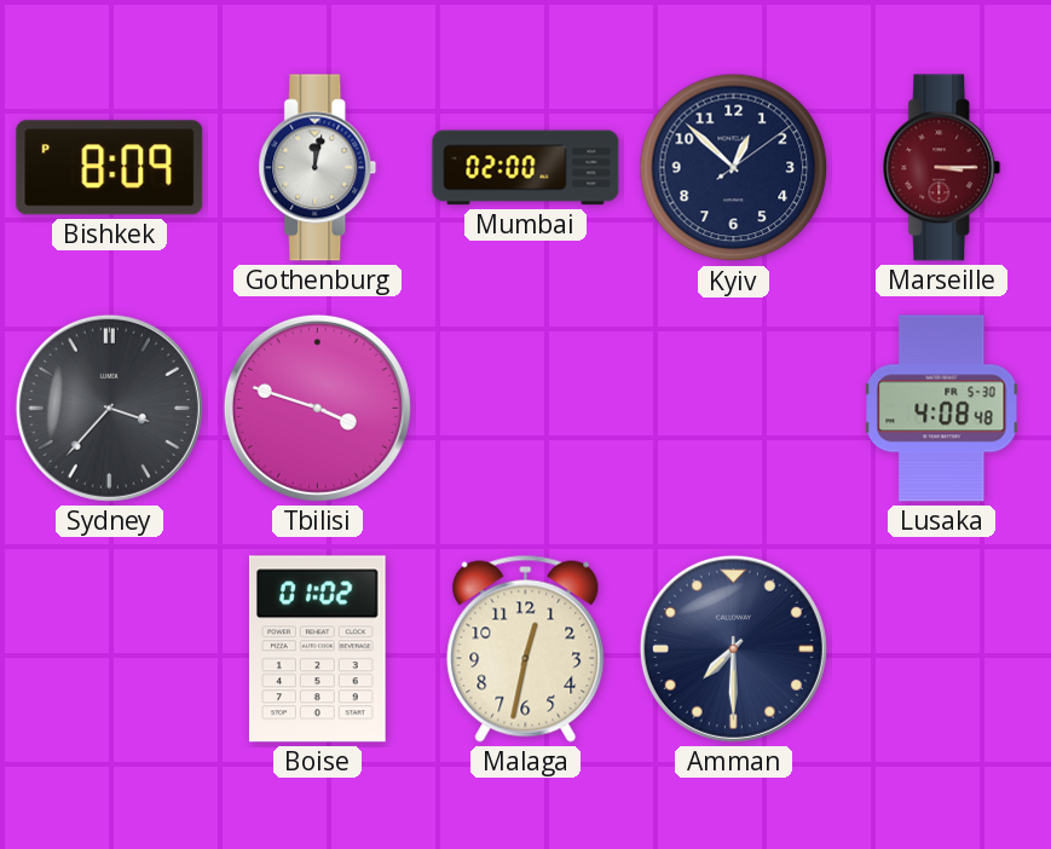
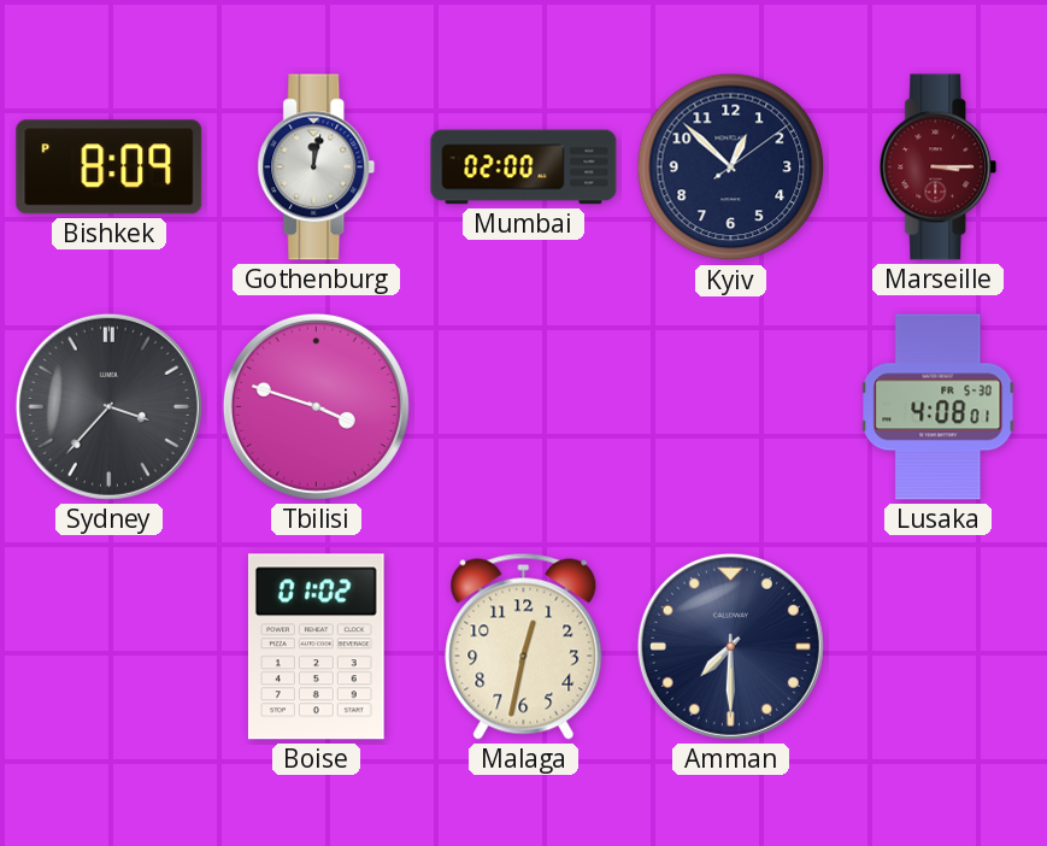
Lusaka: 4:08:48 -> 4:08:01 (939, 407)
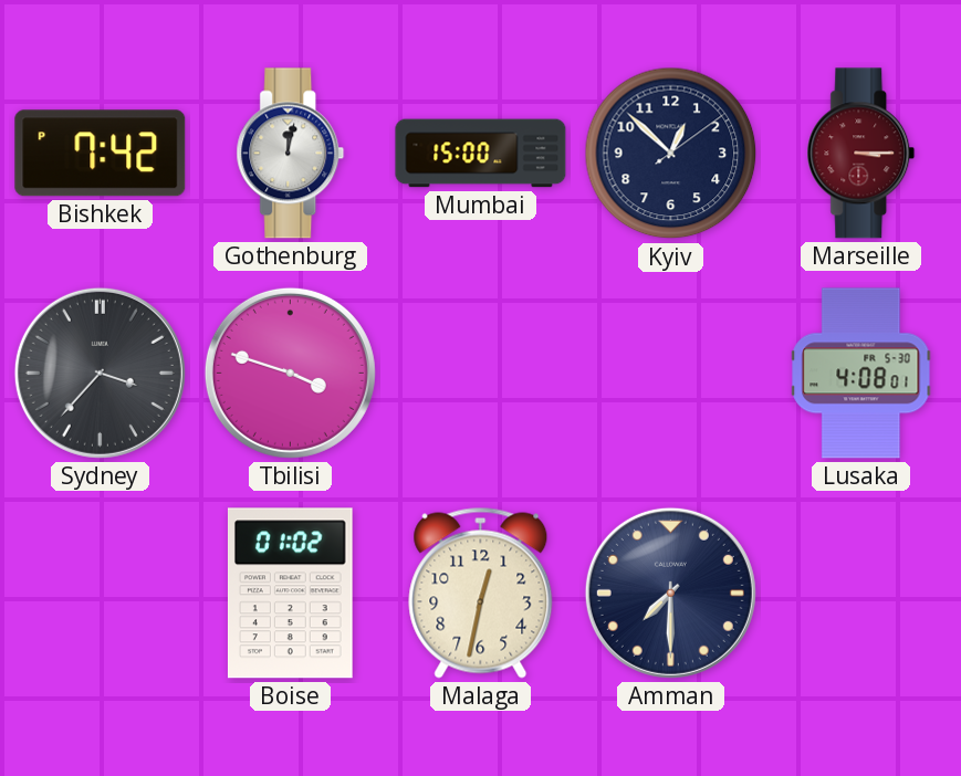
Bishkek: 8:09 -> 7:42 (101, 154)
Mumbai: 02:00 -> 15:00 (481, 154)
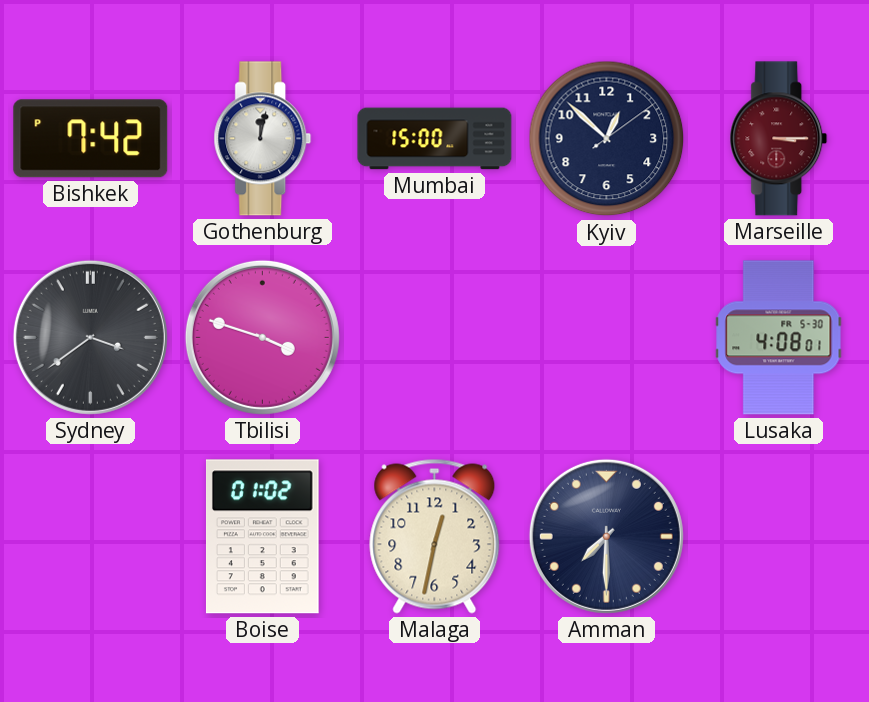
Sydney: 3:37 -> 3:39 (90, 337)
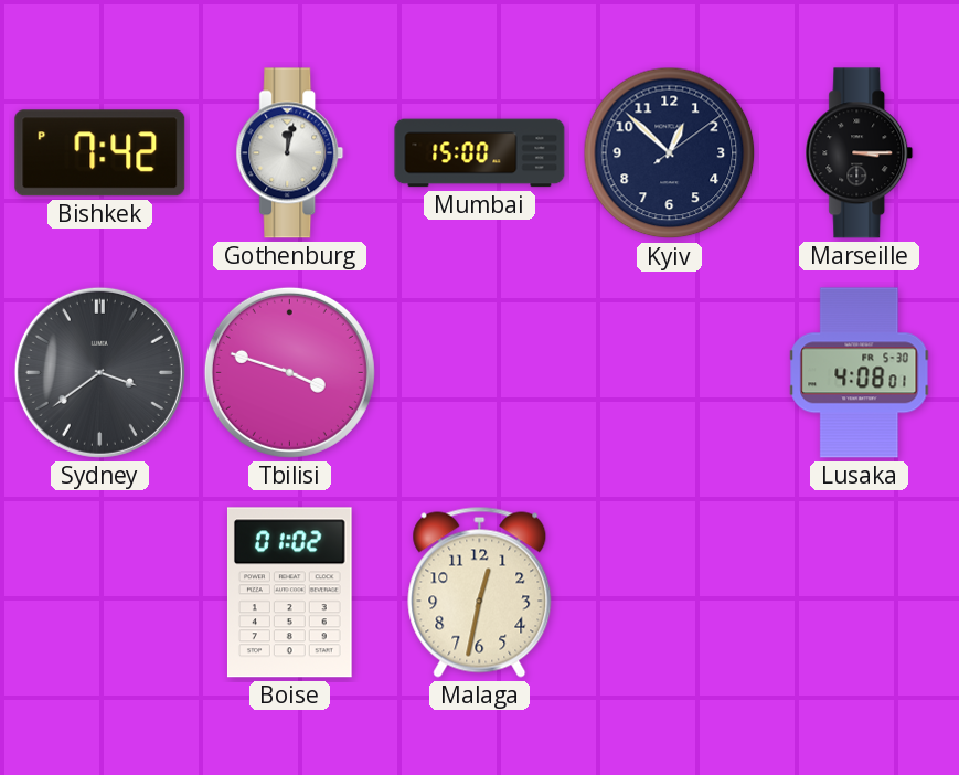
Marseille dial: burgundy -> black (860, 153)
Amman: 7:30 -> none (606, 536)
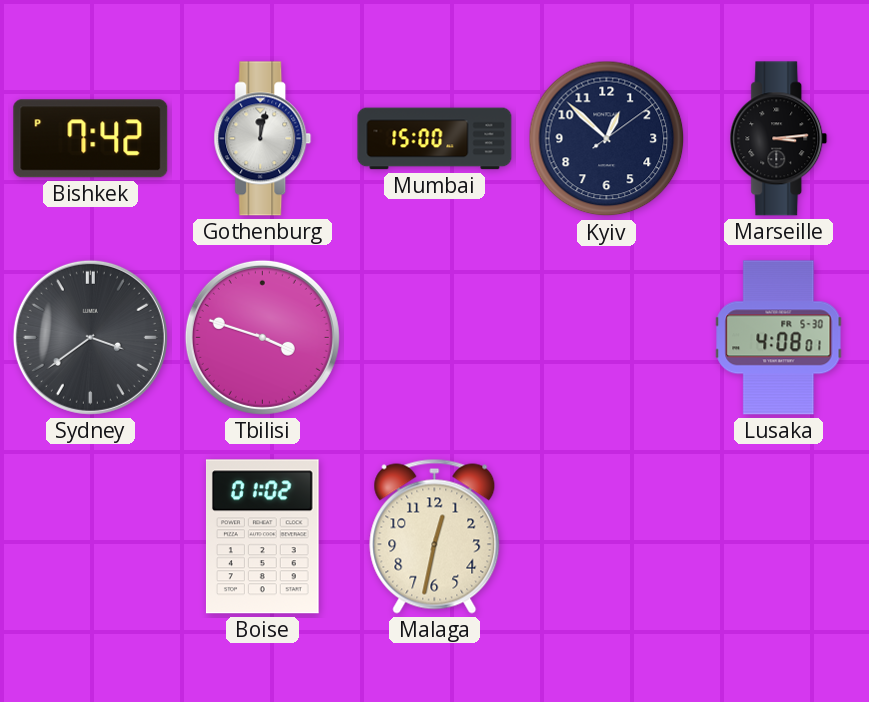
Marseille: 3:15 -> 3:14 (779, 139)
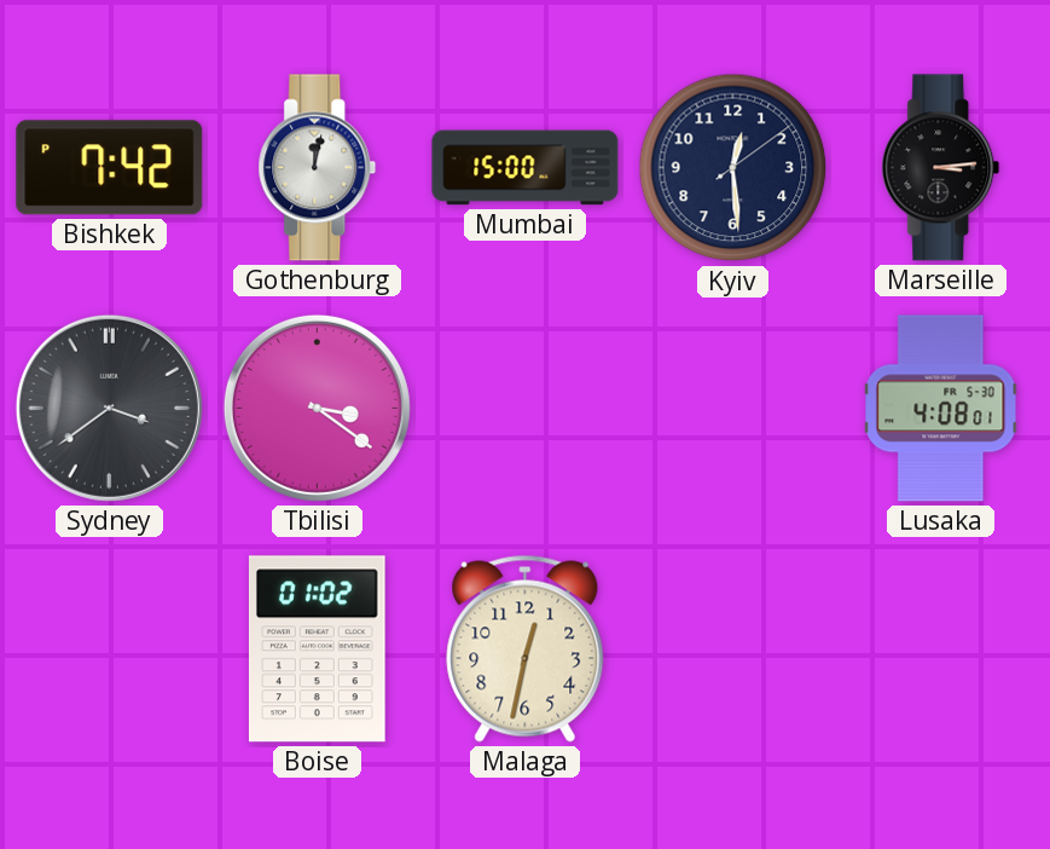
Kyiv: 12:52 -> 12:29 (733, 168)
Tbilisi: 3:48 -> 3:21 (317, 408)
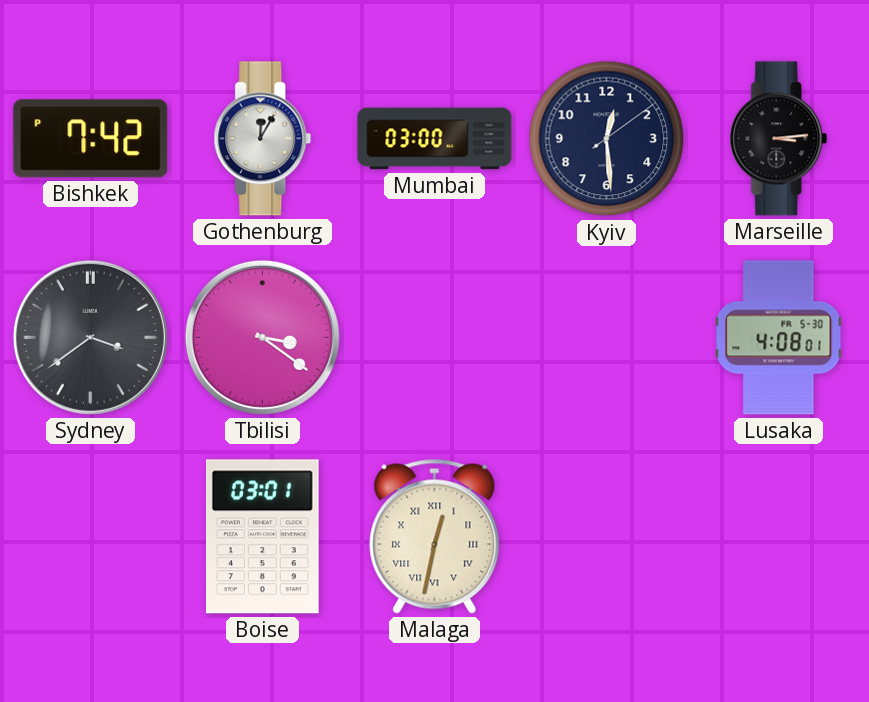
Gothenburg: 12:02 -> 12:05 (263, 139)
Mumbai: 15:00 -> 03:00 (435, 139)
Boise: 01:02 -> 03:01 (263, 537)
Malaga numerals: Arabic -> Roman (435, 536)
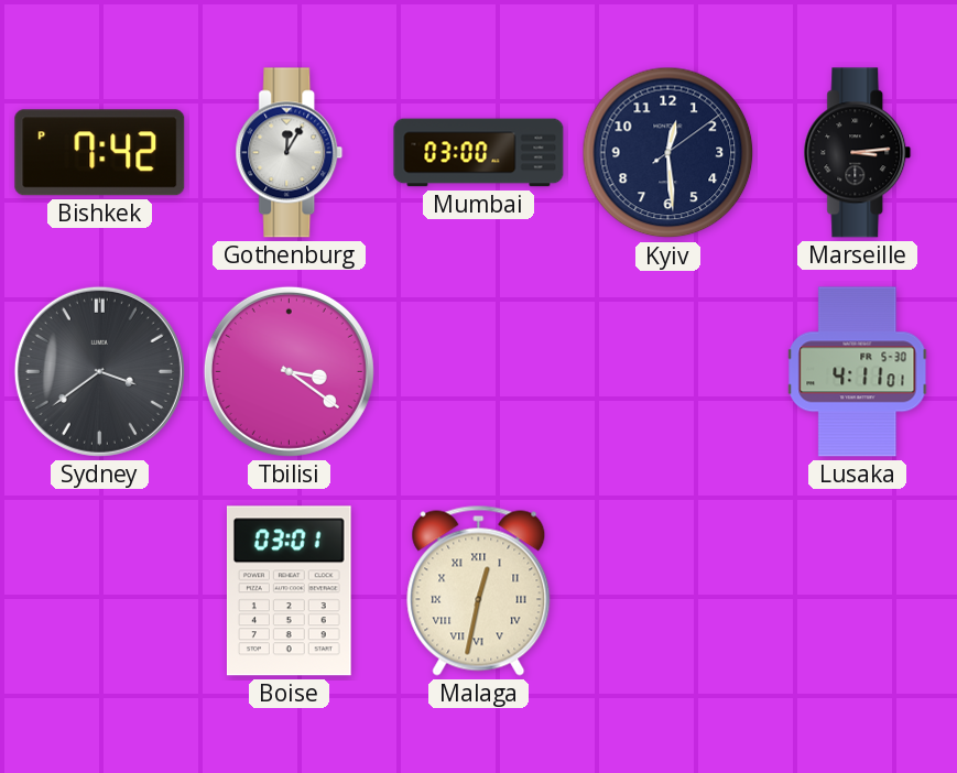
Lusaka: 4:08 -> 4:11 (858, 372)
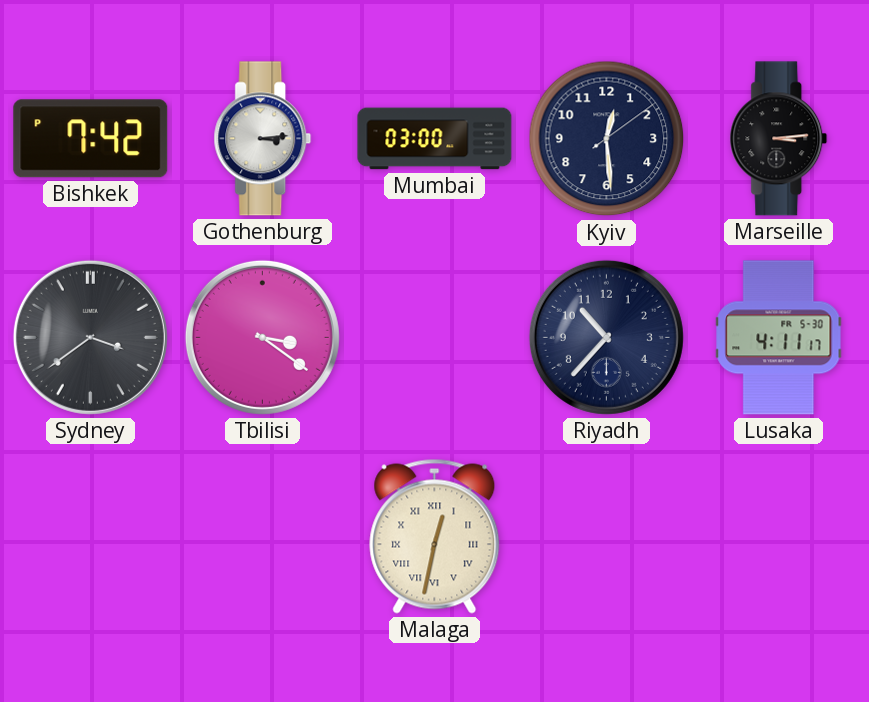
Gothenburg: 12:05 -> 3:14 (263, 139)
Riyadh: none -> 10:37 (606, 337)
Lusaka: 4:11:01 -> 4:11:17 (779, 338)
Boise: 03:01 -> none (290, 591)
